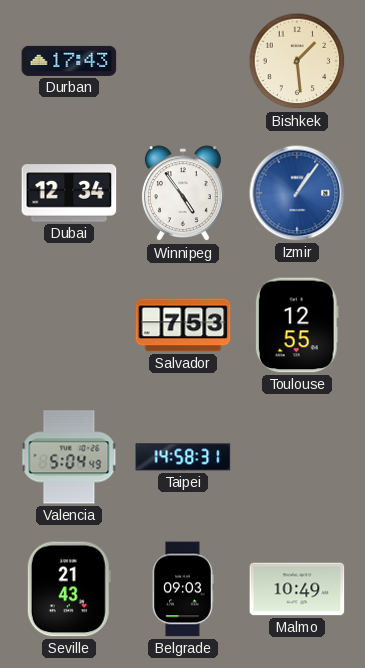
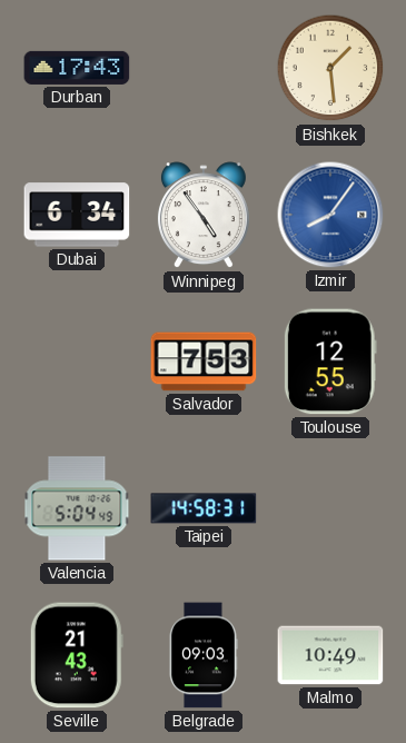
Dubai: 12:34 -> 6:34 (77, 215)
Izmir: 1:06 -> 8:06 (330, 215)
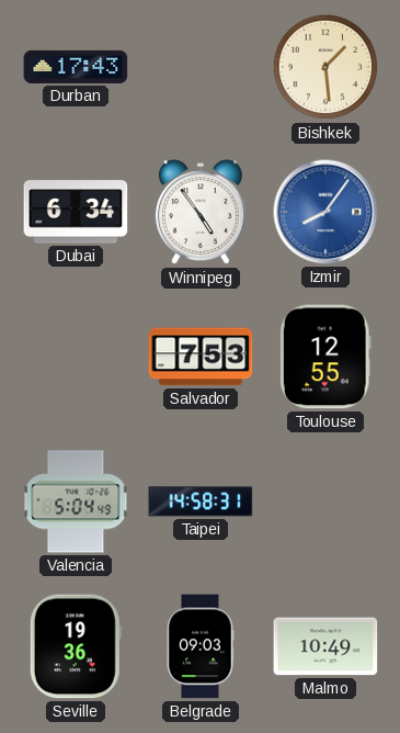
Seville: 21:43 -> 19:36 (76, 646)
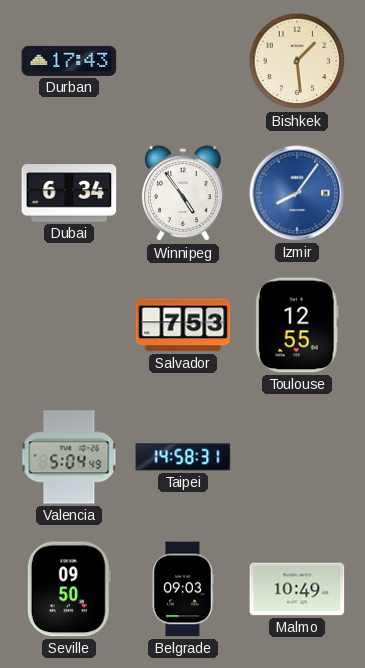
Seville: 19:36 -> 09:50 (69, 589)
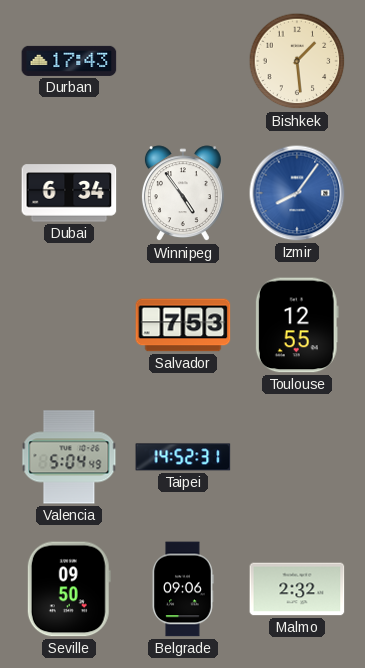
Taipei: 14:58 -> 14:52 (183, 457)
Belgrade: 09:03 -> 09:06 (183, 589)
Malmo: 10:49 -> 2:32 (297, 589)
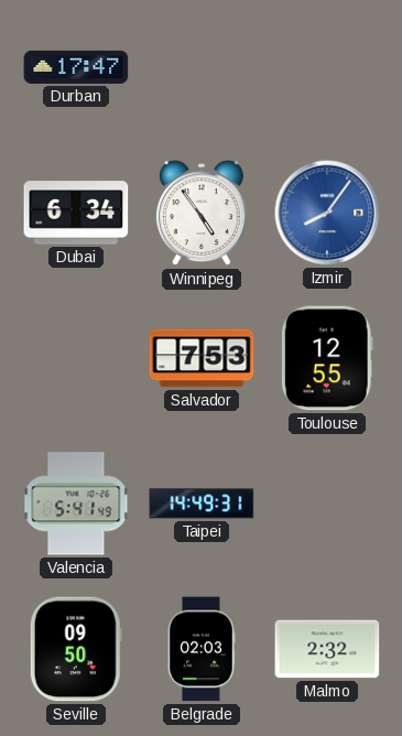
Durban: 17:43 -> 17:47 (76, 67)
Bishkek: 1:29 -> none (297, 61)
Valencia: 5:04 -> 5:41 (76, 504)
Taipei: 14:52 -> 14:49 (202, 504)
Belgrade: 09:06 -> 02:03 (202, 649)
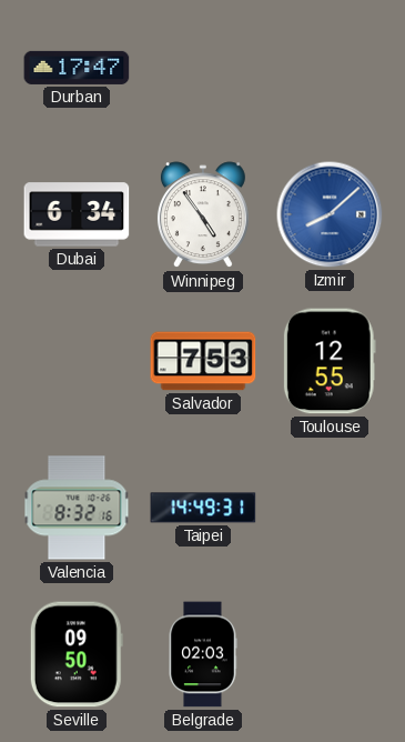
Izmir: 8:06 -> 8:08 (330, 214)
Valencia: 5:41 -> 8:32 (77, 508)
Malmo: 2:32 -> none (327, 649)
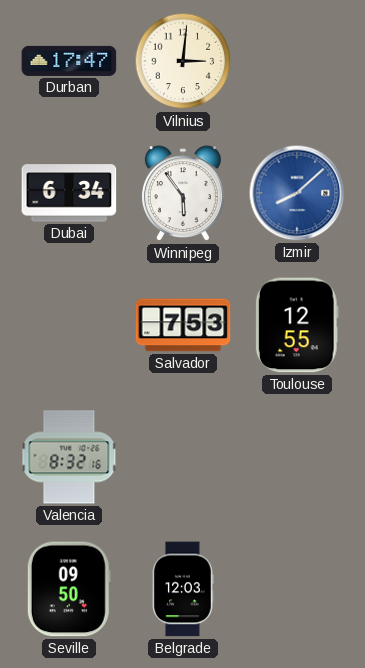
Vilnius: none -> 3:01 (183, 61)
Winnipeg: 4:54 -> 5:54 (183, 194)
Taipei: 14:49 -> none (203, 508)
Belgrade: 02:03 -> 12:03 (183, 589)
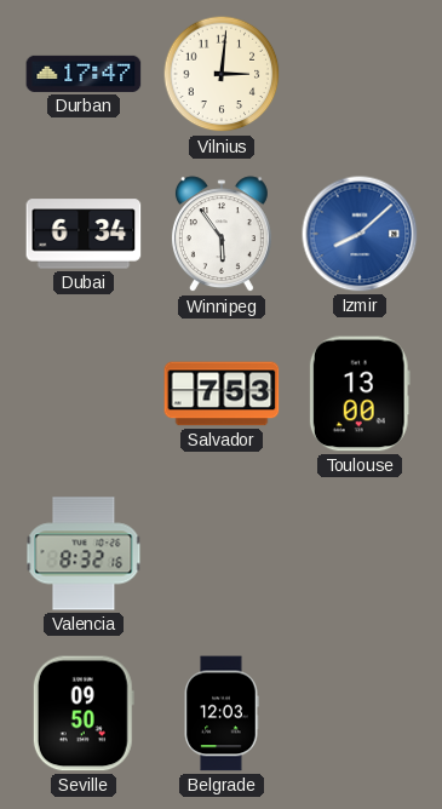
Toulouse: 12:55 -> 13:00 (360, 394)
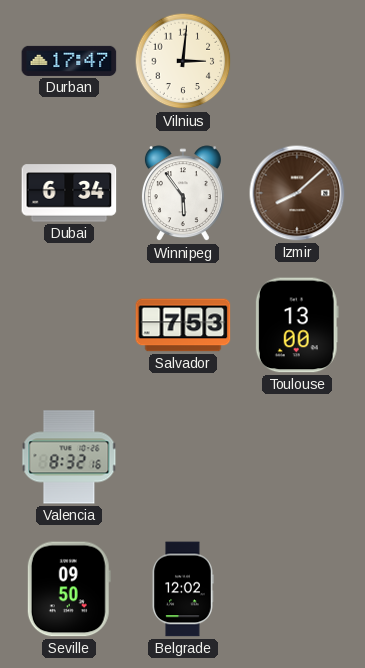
Izmir dial: blue -> brown (297, 193)
Belgrade: 12:03 -> 12:02 (183, 589)
